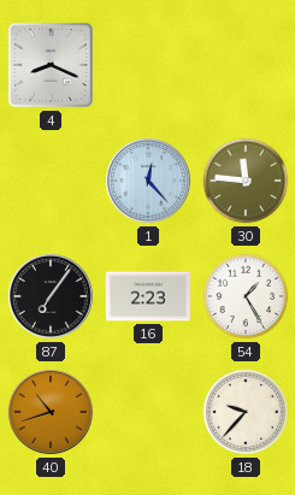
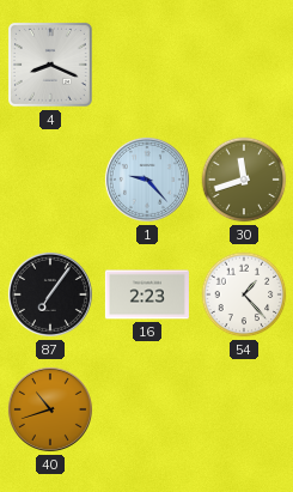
1: 12:23 -> 9:23 (147, 180)
30: 11:46 -> 11:42 (244, 180)
54: 1:25 -> 1:23 (244, 294)
18: 9:37 -> none (246, 412)
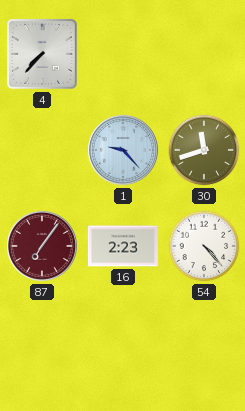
4: 8:19 -> 7:37 (42, 54)
87 dial: black -> burgundy (42, 246)
54: 1:23 -> 4:23 (204, 246)
40: 10:42 -> none (50, 409)
